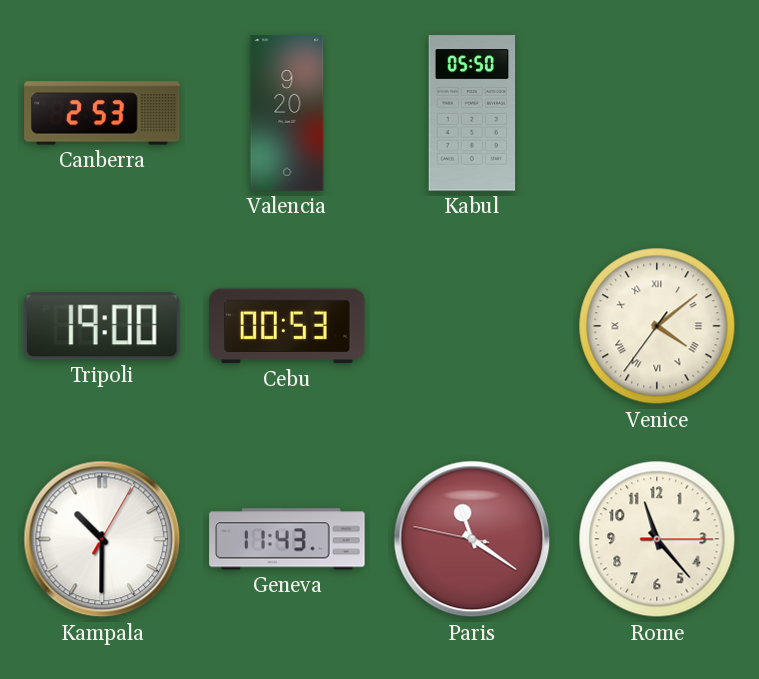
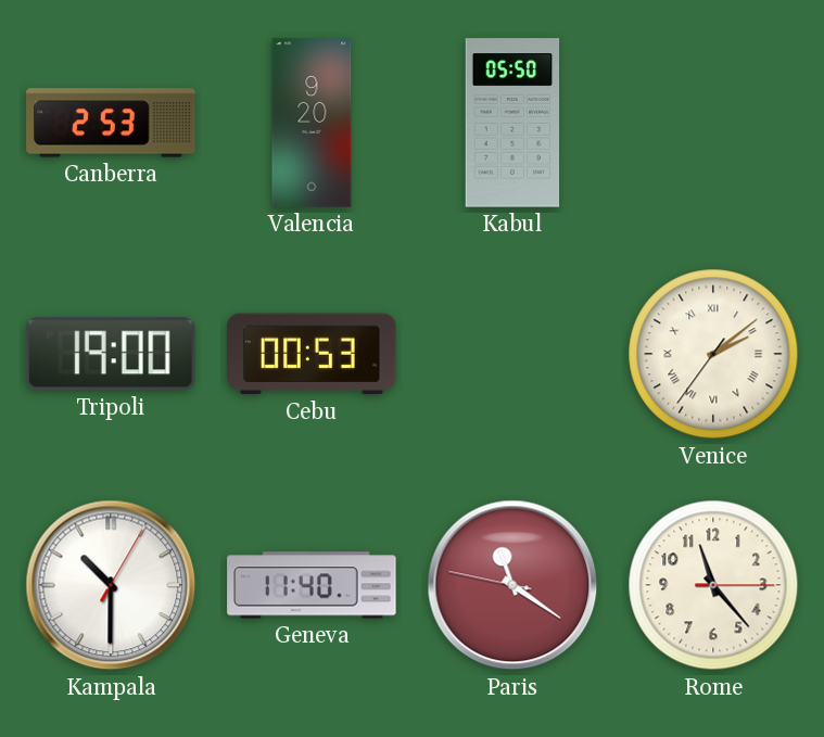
Venice: 4:08 -> 2:08 (713, 354)
Geneva: 11:43 -> 11:40 (312, 585)
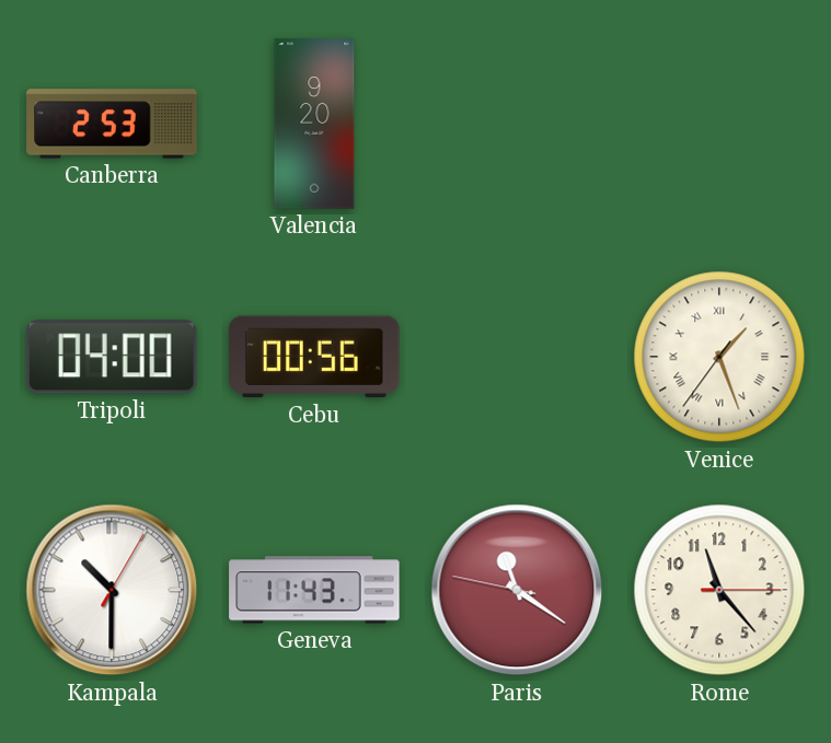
Kabul: 05:50 -> none (512, 123)
Tripoli: 19:00 -> 04:00 (112, 357)
Cebu: 00:53 -> 00:56 (314, 357)
Venice: 2:08 -> 1:26 (719, 357)
Geneva: 11:40 -> 11:43 (314, 590)
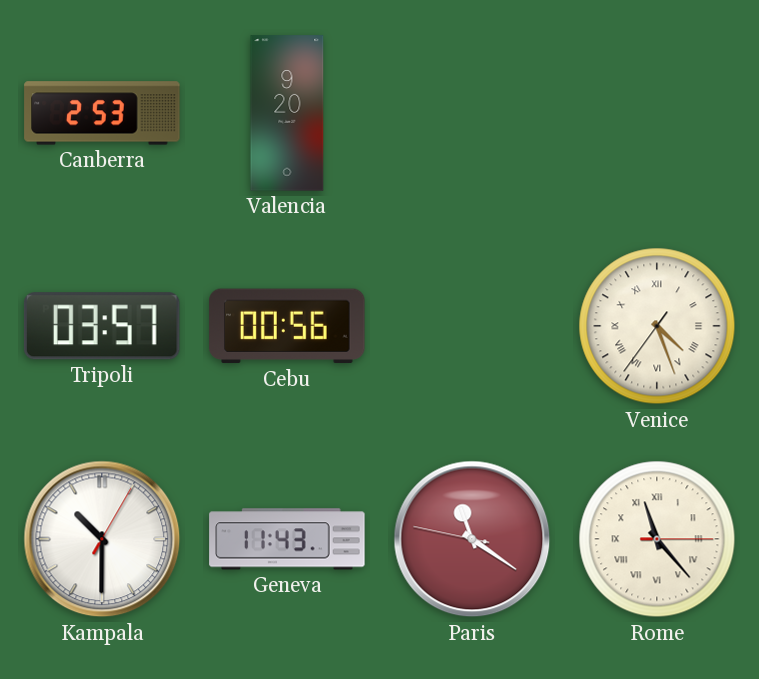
Tripoli: 04:00 -> 03:57 (102, 326)
Venice: 1:26 -> 4:26 (657, 326)
Rome numerals: Arabic -> Roman (657, 539)
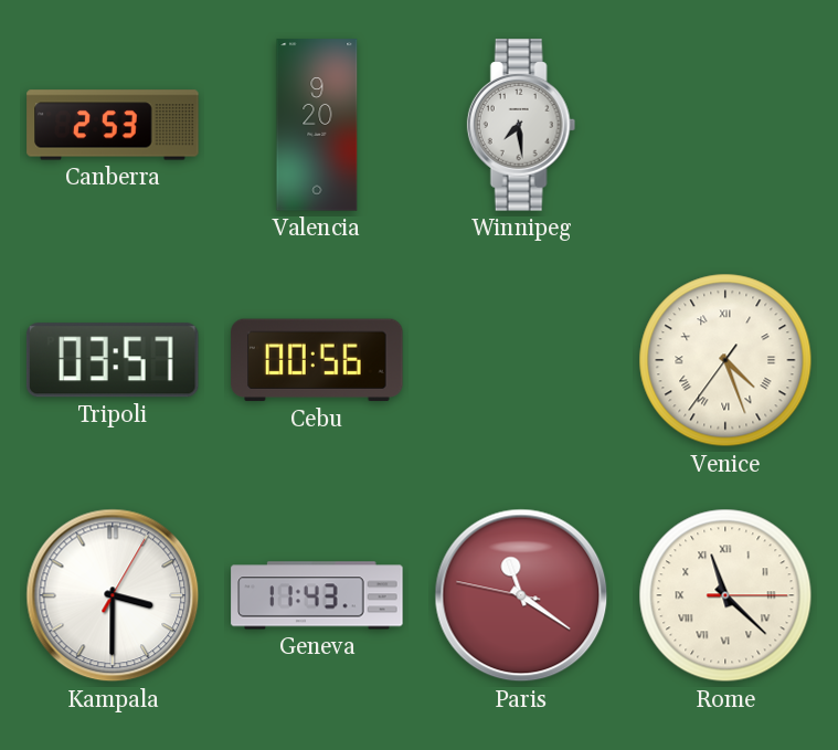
Winnipeg: none -> 7:29 (521, 125)
Kampala: 10:30 -> 3:30 (113, 595)
Rome: 11:23 -> 11:22 (725, 595)
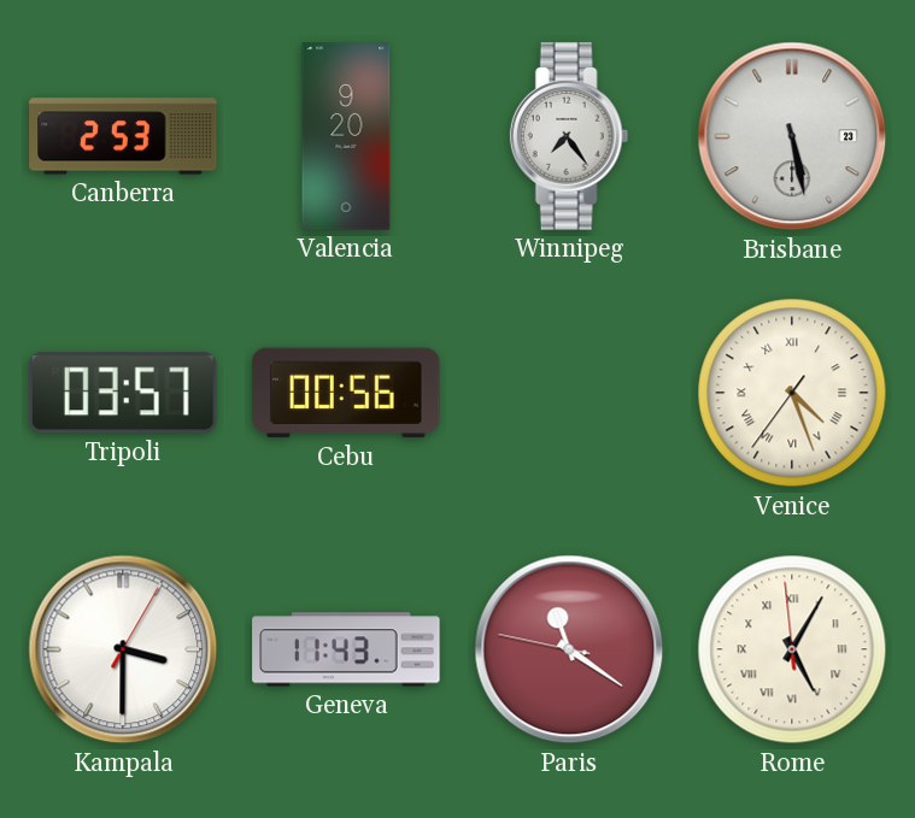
Winnipeg: 7:29 -> 7:24 (569, 136)
Brisbane: none -> 5:28 (792, 136)
Rome: 11:22 -> 5:04 (792, 649)
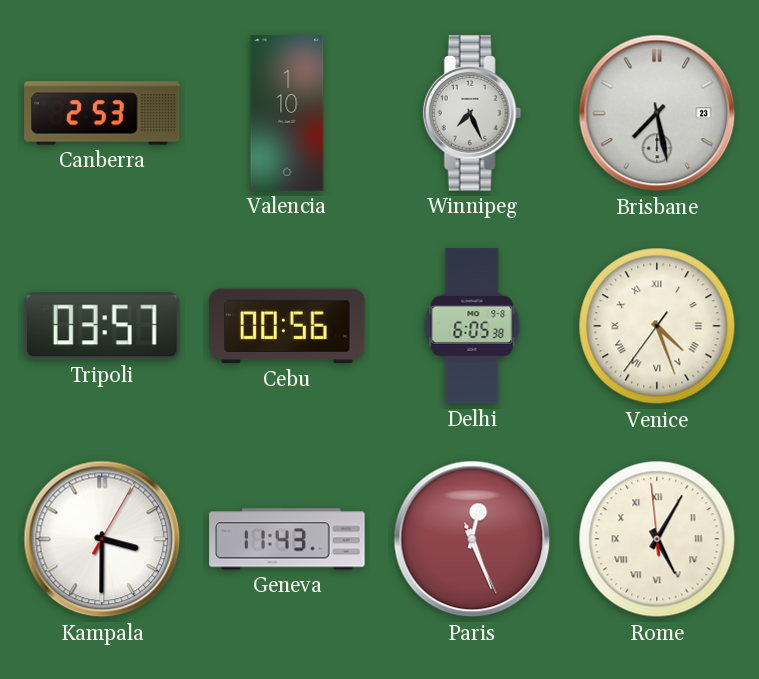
Valencia: 9:20 -> 1:10 (287, 113)
Winnipeg: 7:24 -> 7:26 (472, 113)
Brisbane: 5:28 -> 7:28 (657, 113)
Delhi: none -> 6:05 (472, 326)
Paris: 11:20 -> 12:26 (472, 539)
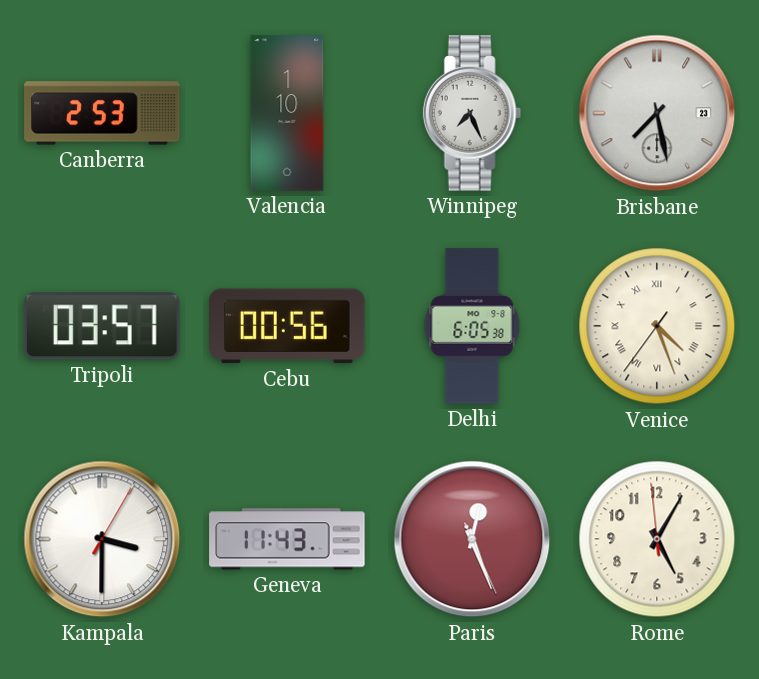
Rome numerals: Roman -> Arabic (657, 539)
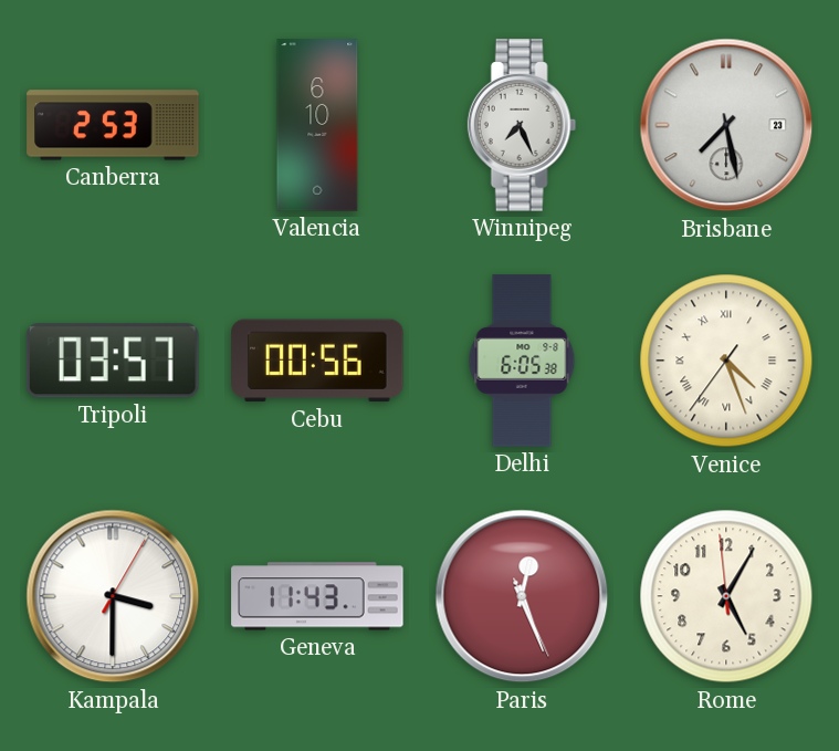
Valencia: 1:10 -> 6:10 (317, 125)
